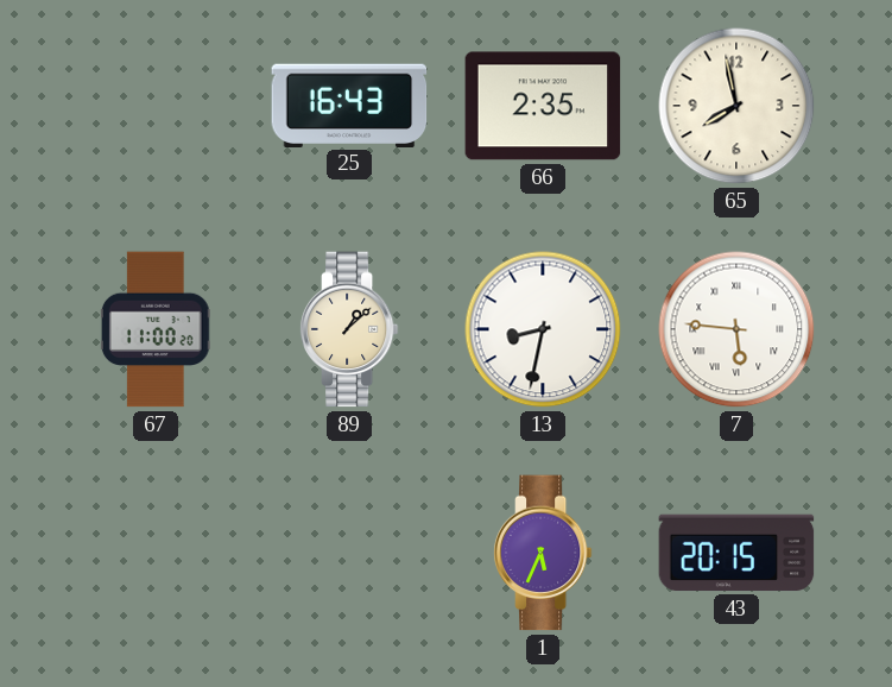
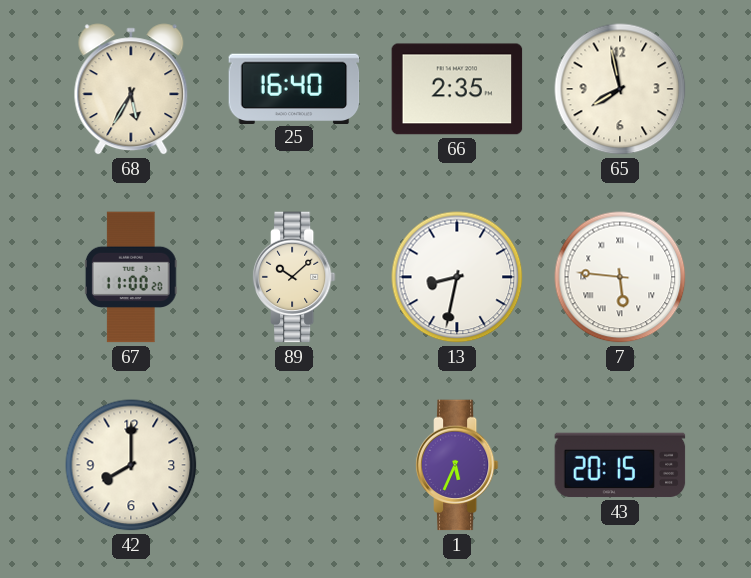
68: none -> 5:35 (131, 89)
25: 16:43 -> 16:40 (294, 88)
89: 1:08 -> 10:08 (294, 277)
42: none -> 8:00 (131, 465)
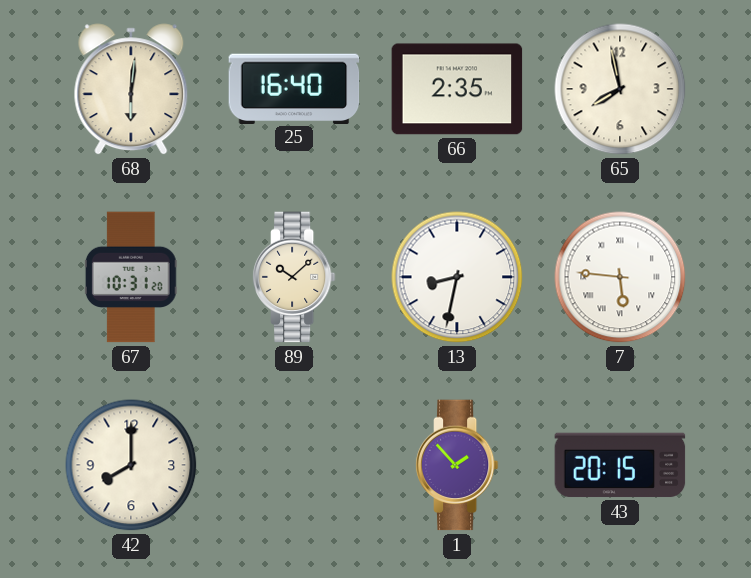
68: 5:35 -> 6:01 (131, 89)
67: 11:00 -> 10:31 (131, 277)
1: 5:34 -> 1:53 (457, 465)
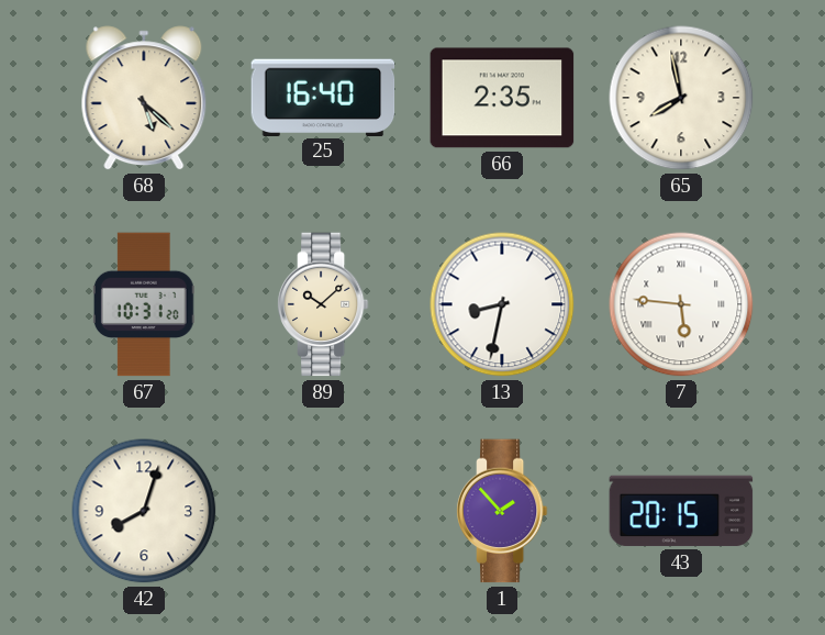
68: 6:01 -> 5:22 (144, 98)
42: 8:00 -> 8:03 (144, 511)
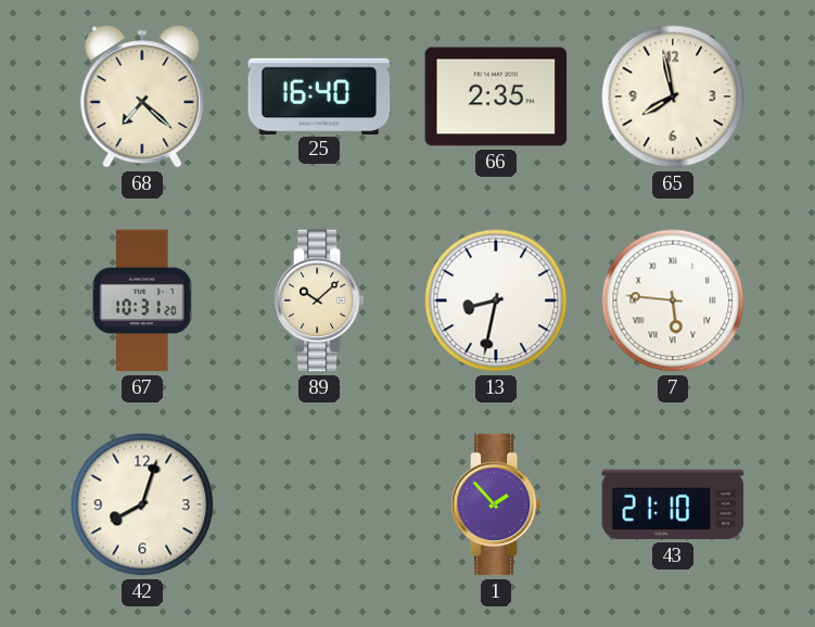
68: 5:22 -> 7:22 (142, 97)
43: 20:15 -> 21:10 (673, 504)
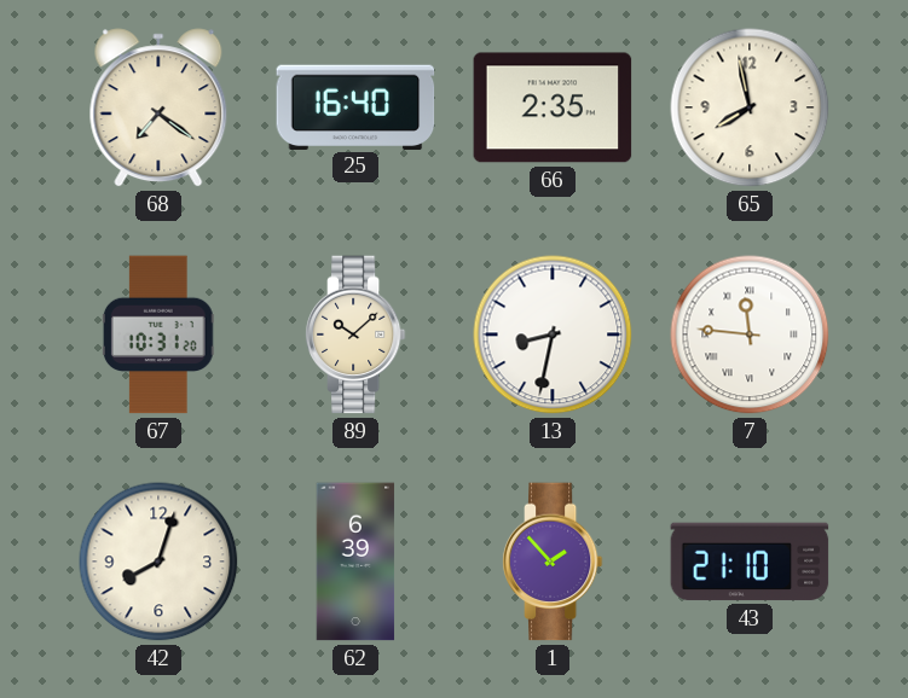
68: 7:22 -> 7:21 (158, 107)
7: 5:46 -> 11:46 (750, 335)
62: none -> 6:39 (355, 562)
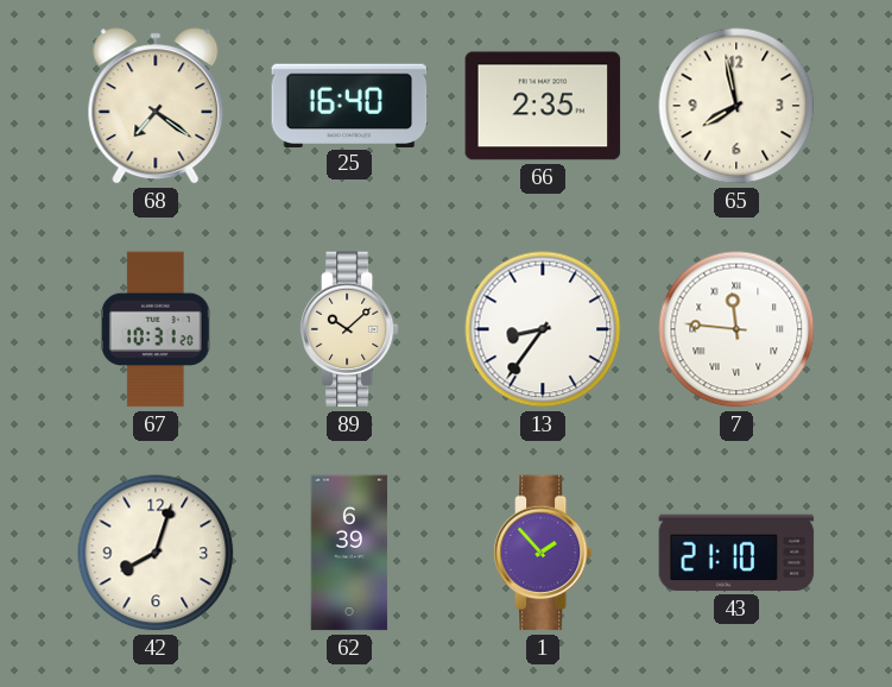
13: 8:32 -> 8:36 (543, 329)
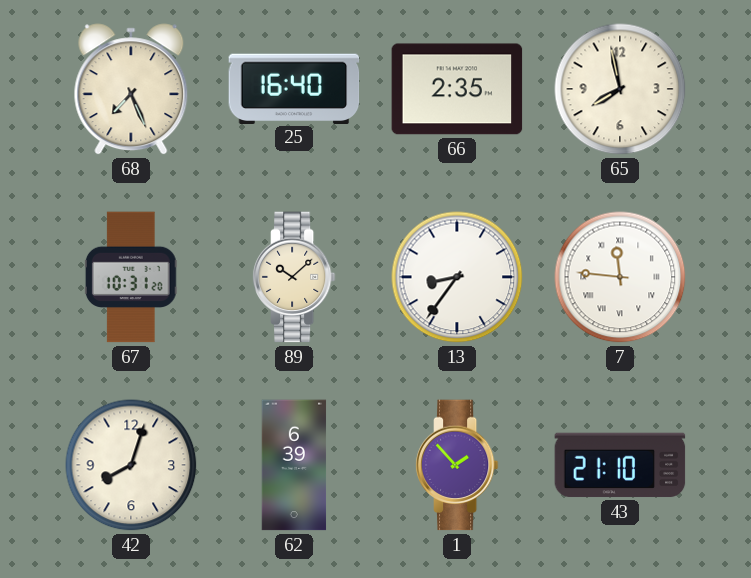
68: 7:21 -> 7:26 (131, 89)
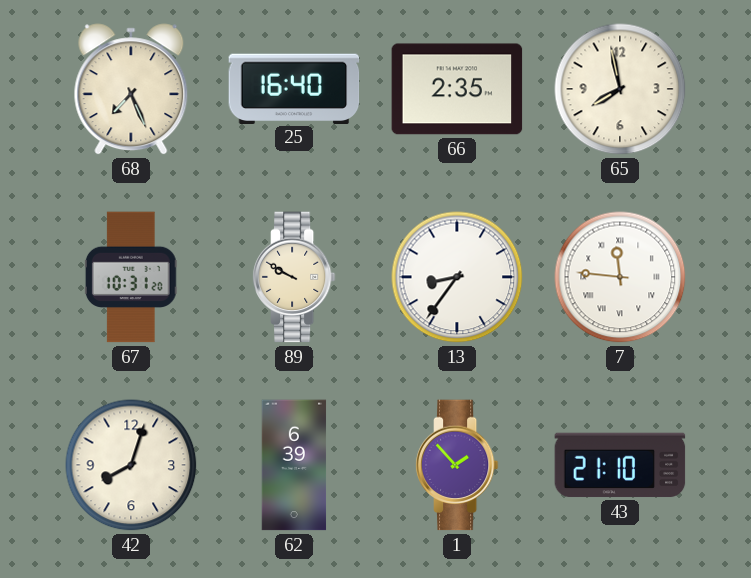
89: 10:08 -> 9:50 (294, 277)
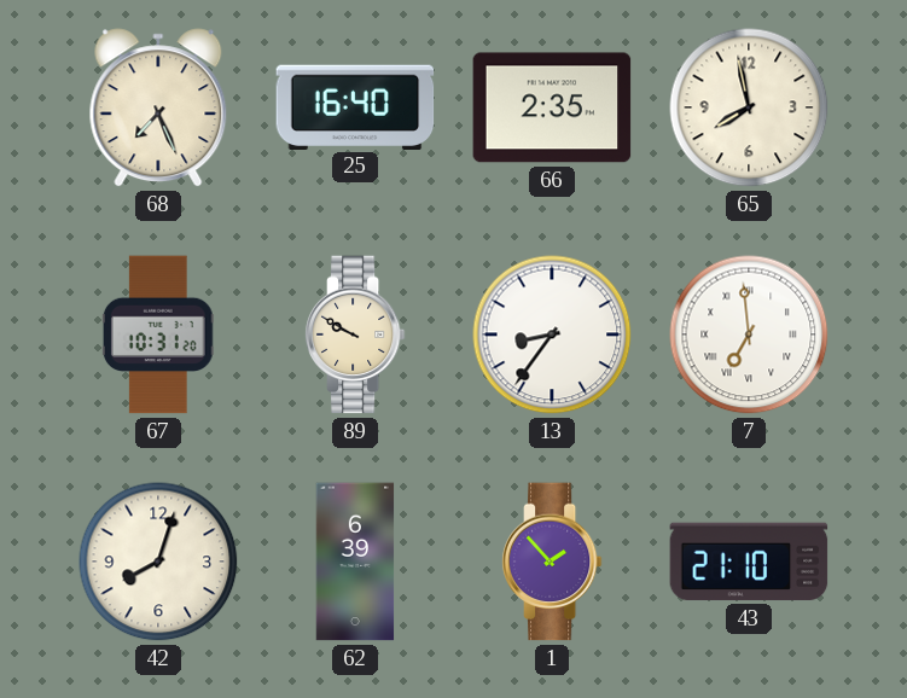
7: 11:46 -> 6:59 (749, 335)
